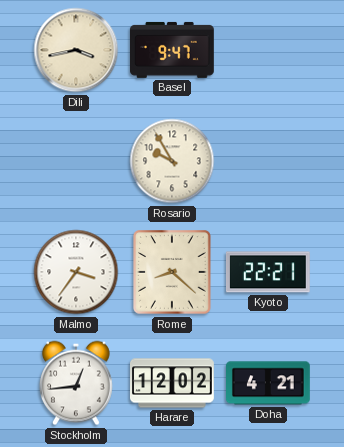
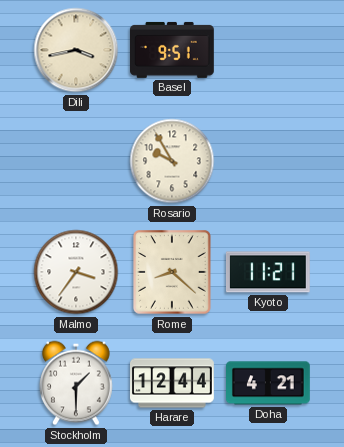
Basel: 9:47 -> 9:51 (173, 50)
Kyoto: 22:21 -> 11:21 (268, 272)
Stockholm: 12:44 -> 1:30 (76, 383)
Harare: 12:02 -> 12:44 (173, 383)
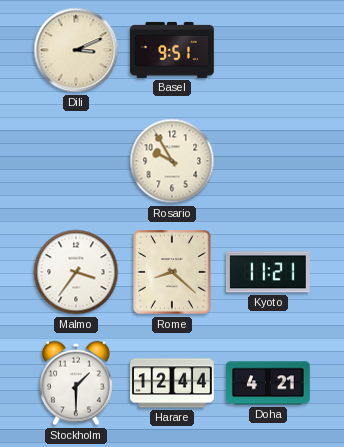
Dili: 3:43 -> 3:11 (76, 50)
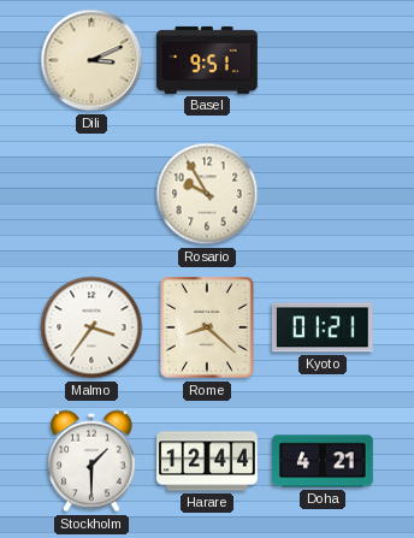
Kyoto: 11:21 -> 01:21 (323, 327)
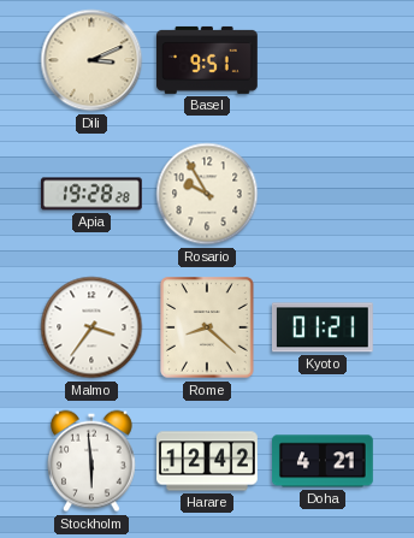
Apia: none -> 19:28 (91, 194)
Stockholm: 1:30 -> 5:59 (91, 461)
Harare: 12:44 -> 12:42 (208, 461)
